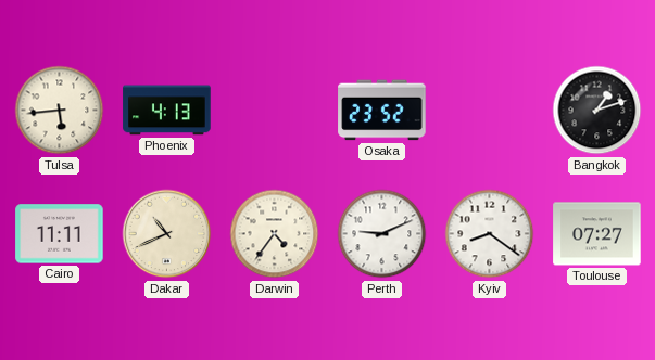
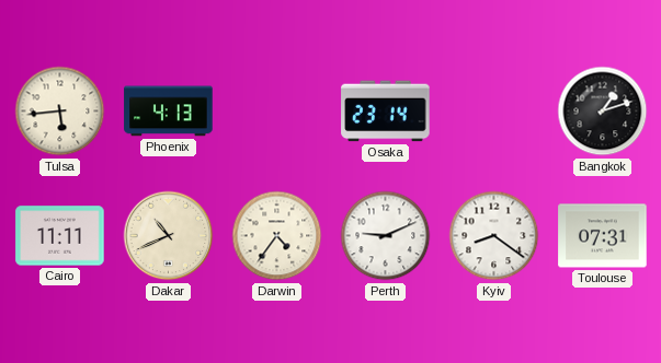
Osaka: 23:52 -> 23:14 (386, 112)
Toulouse: 07:27 -> 07:31 (603, 236)
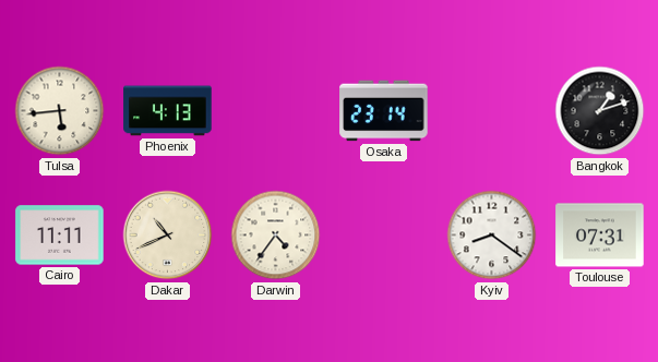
Perth: 9:11 -> none (386, 236)
